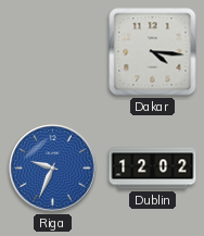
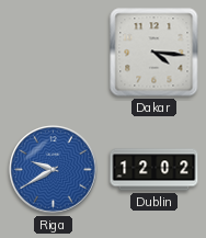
Riga: 9:34 -> 9:40 (54, 170)
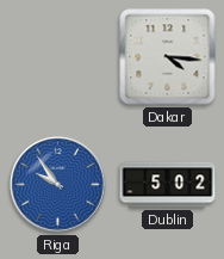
Riga: 9:40 -> 9:54 (58, 185)
Dublin: 12:02 -> 5:02 (168, 185)
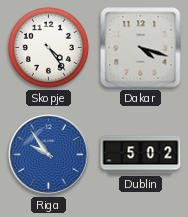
Skopje: none -> 4:24 (48, 47)
Dakar: 4:16 -> 4:18 (141, 48)
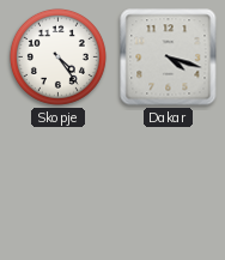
Riga: 9:54 -> none (49, 155)
Dublin: 5:02 -> none (141, 155)
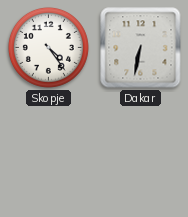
Dakar: 4:18 -> 6:32 (141, 48)
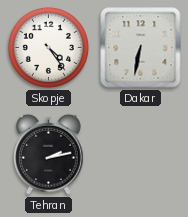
Tehran: none -> 2:13 (49, 154)
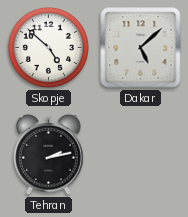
Skopje: 4:24 -> 4:52 (48, 47)
Dakar: 6:32 -> 5:08 (141, 48)
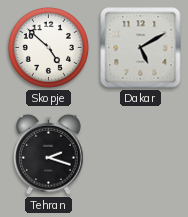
Dakar: 5:08 -> 5:10 (141, 48)
Tehran: 2:13 -> 2:18 (49, 154)
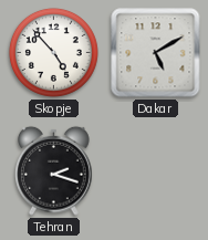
Skopje: 4:52 -> 4:53 (53, 52)
